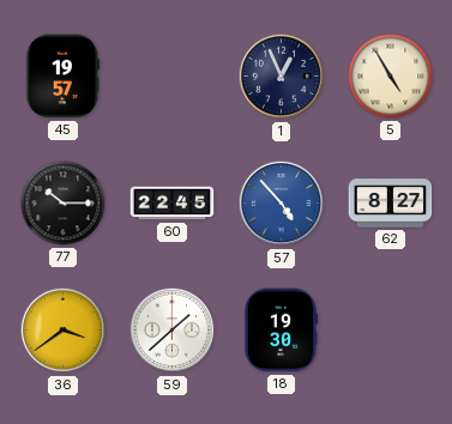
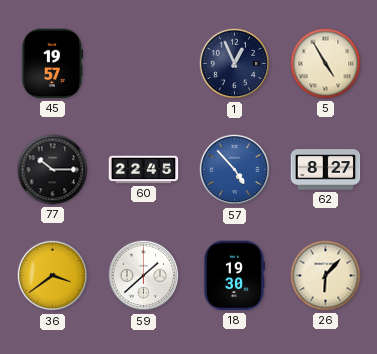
26: none -> 6:07 (326, 276)
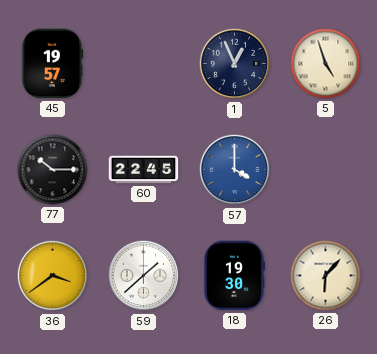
5: 4:55 -> 4:57 (326, 64)
57: 4:53 -> 4:00 (235, 170)
62: 8:27 -> none (326, 170)
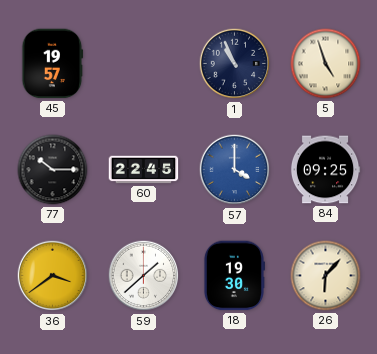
1: 12:56 -> 10:56 (235, 64)
84: none -> 09:25 (325, 170)
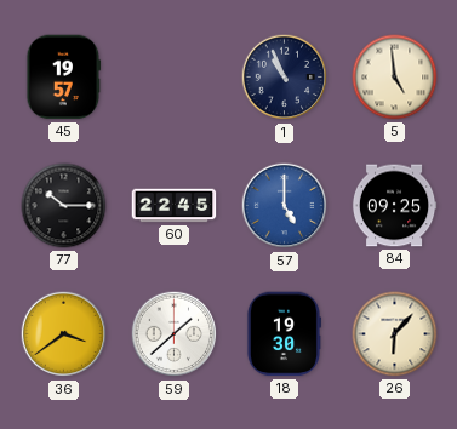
5: 4:57 -> 4:59 (395, 78)
57: 4:00 -> 5:00 (285, 206)
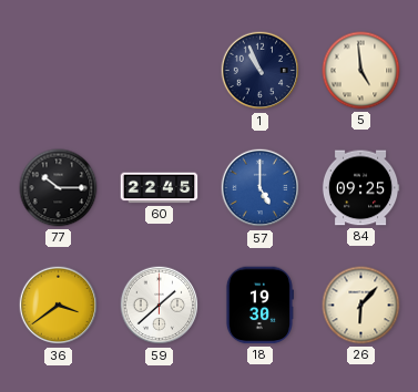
45: 19:57 -> none (64, 78)
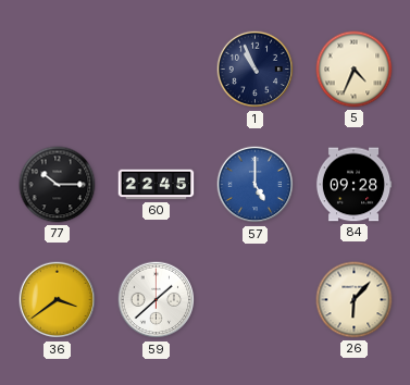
5: 4:59 -> 4:34 (355, 70)
84: 09:25 -> 09:28 (353, 185)
18: 19:30 -> none (259, 306)
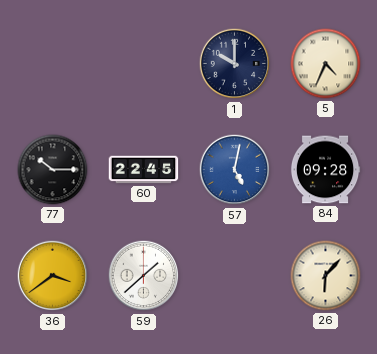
1: 10:56 -> 10:00 (235, 64)
57: 5:00 -> 5:02 (235, 170)
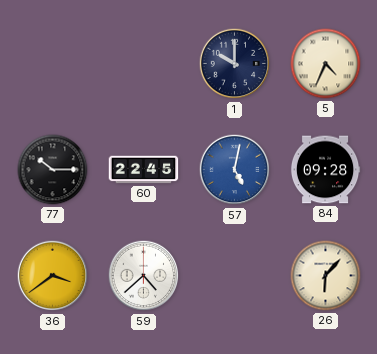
59: 1:38 -> 4:38 (144, 276)
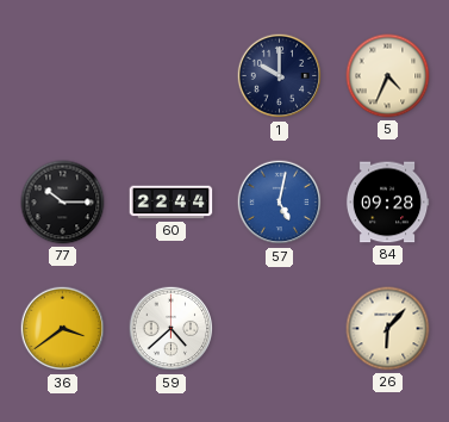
60: 22:45 -> 22:44 (172, 203)
